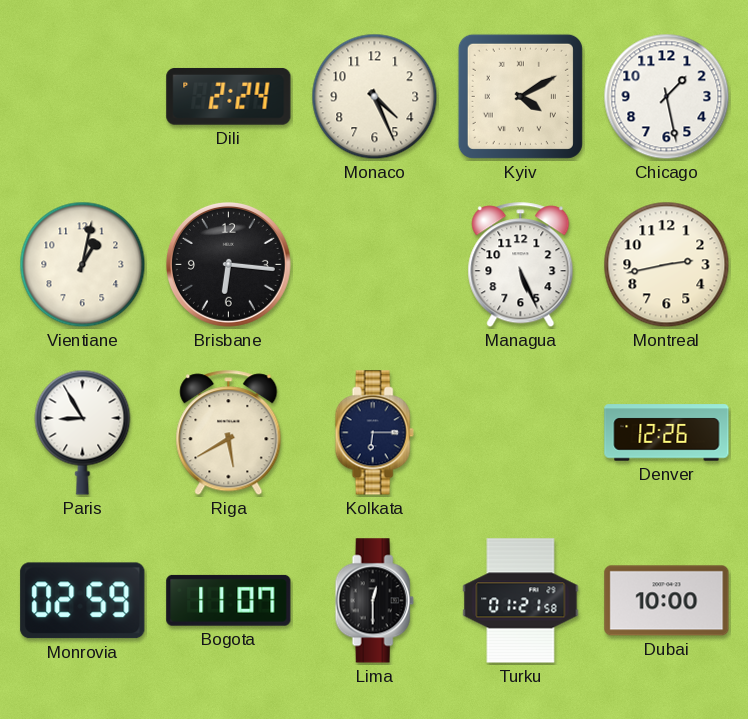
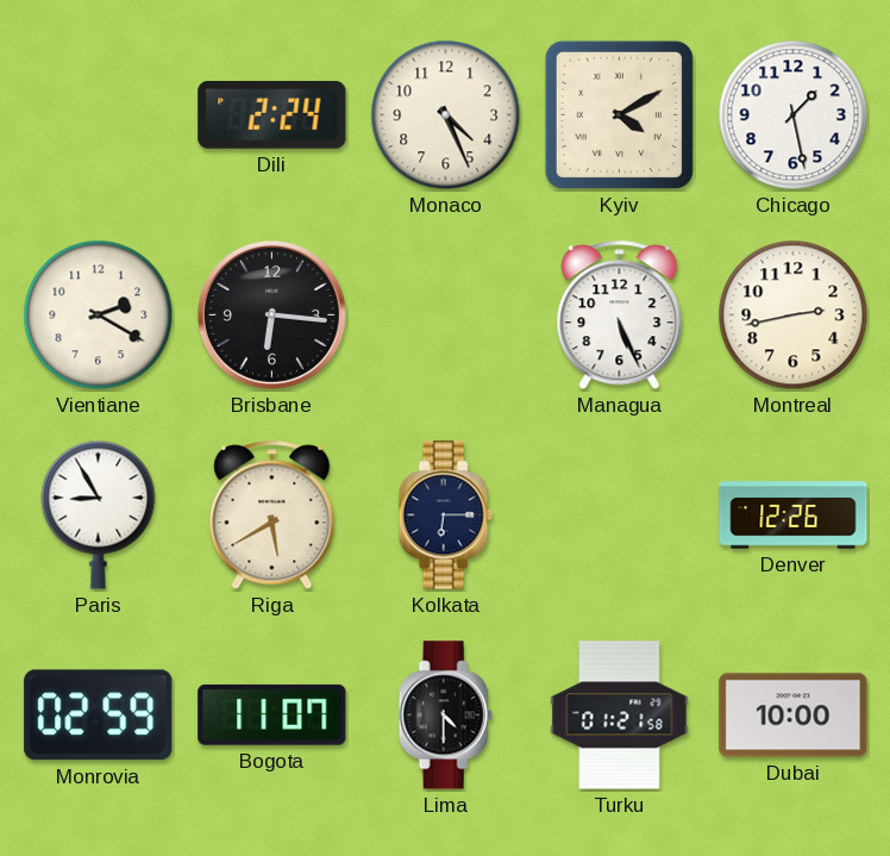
Vientiane: 1:02 -> 2:20 (99, 315)
Lima: 12:30 -> 4:30 (445, 716)
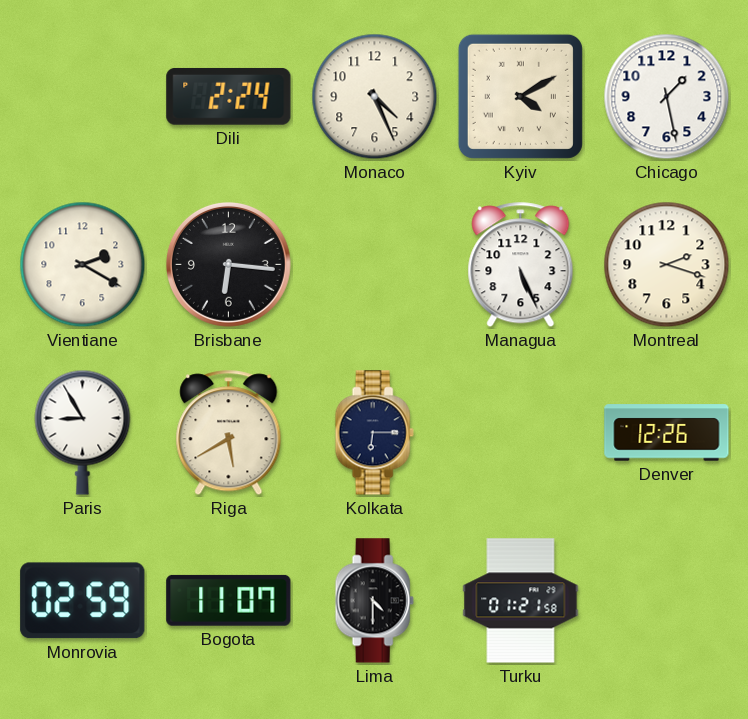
Montreal: 2:43 -> 2:18 (667, 265)
Dubai: 10:00 -> none (794, 716)
